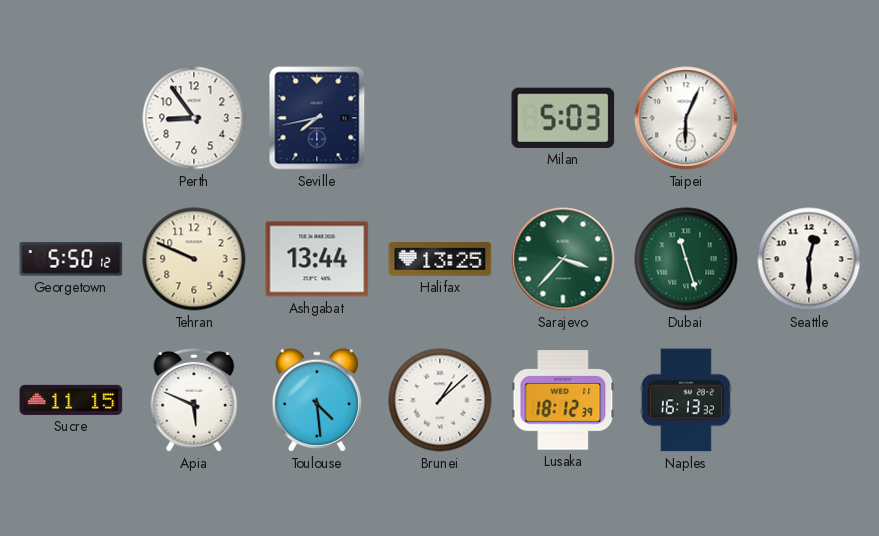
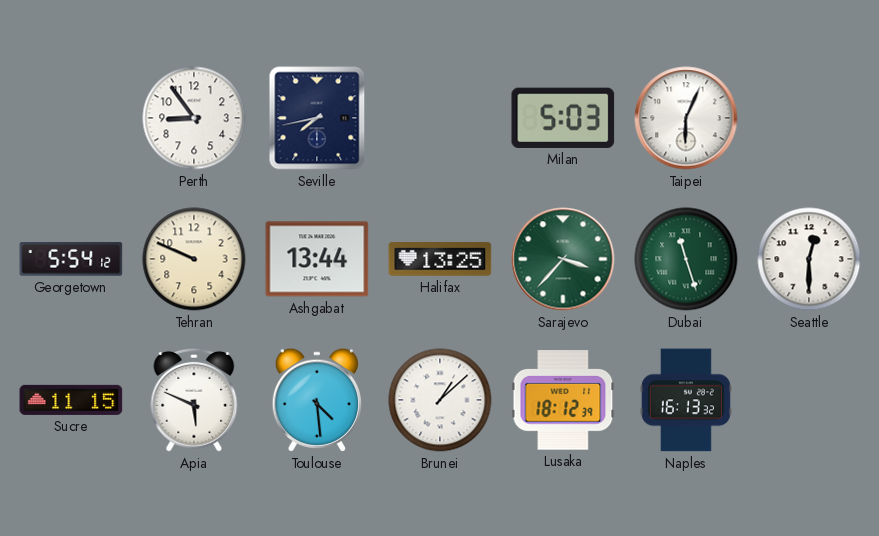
Georgetown: 5:50 -> 5:54 (71, 259)
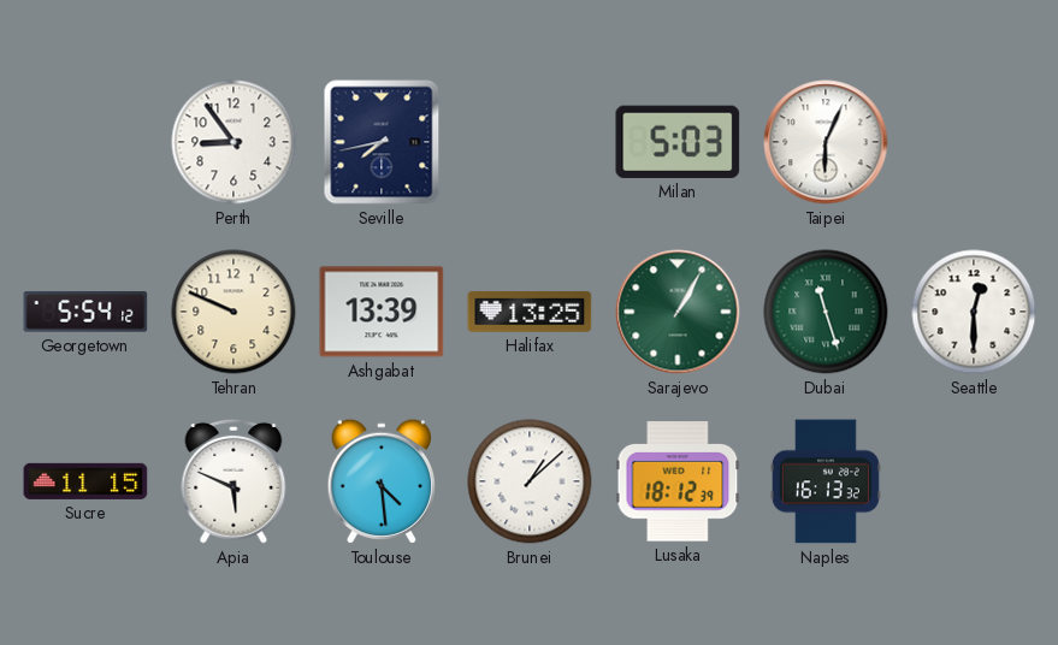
Ashgabat: 13:44 -> 13:39 (382, 312)
Sarajevo: 3:37 -> 1:05 (678, 312)
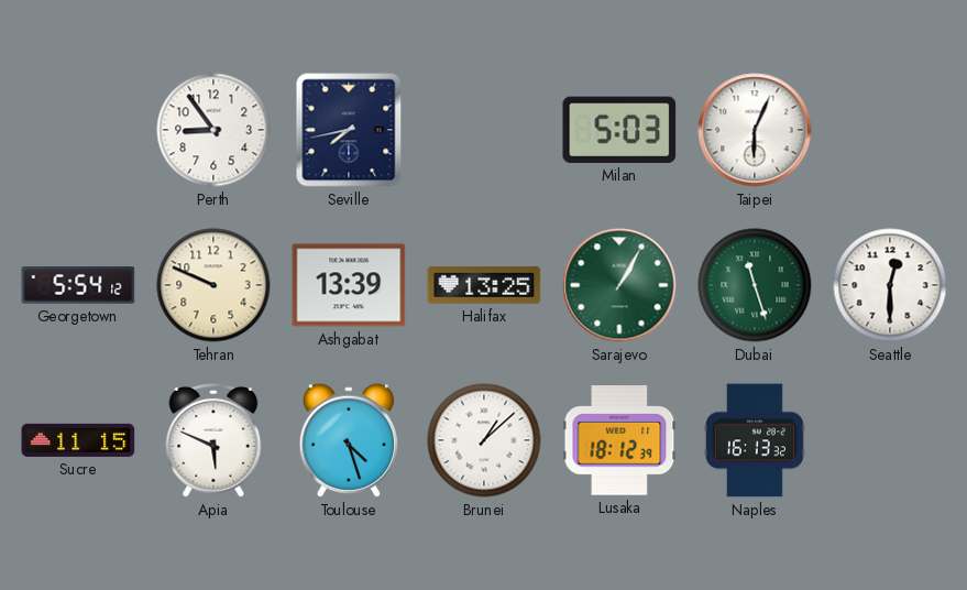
Toulouse: 4:29 -> 4:27 (348, 440)
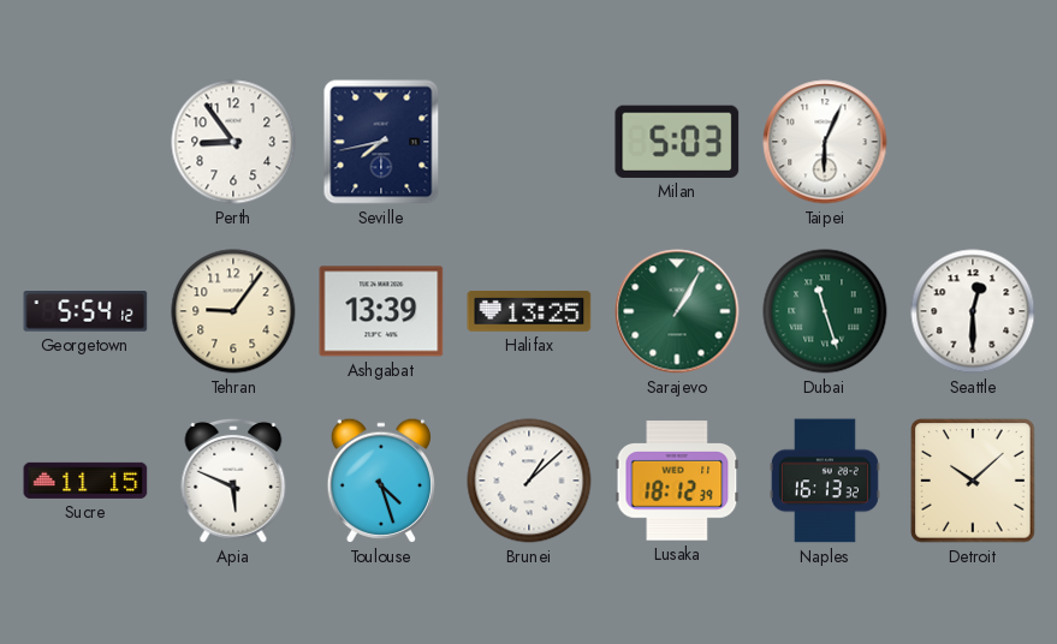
Tehran: 9:49 -> 9:06 (233, 311)
Detroit: none -> 10:08 (973, 481)
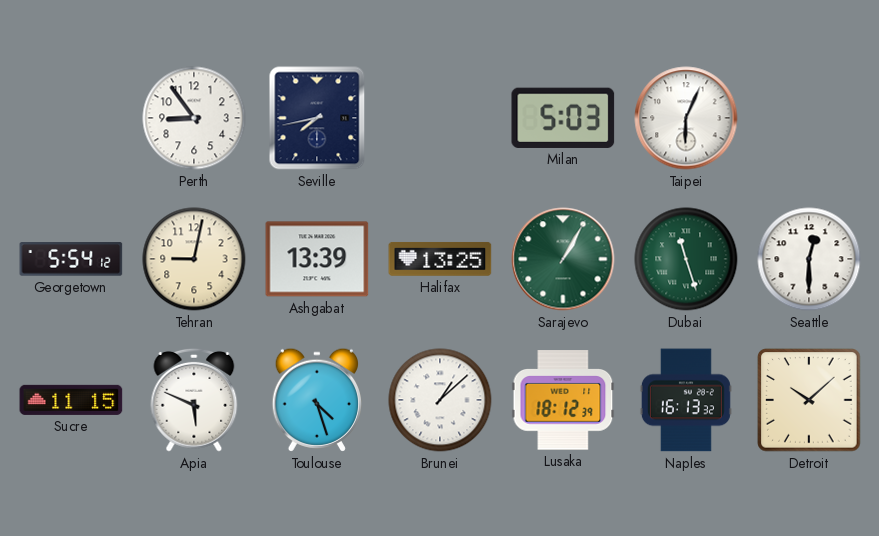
Tehran: 9:06 -> 9:02 (194, 259)
